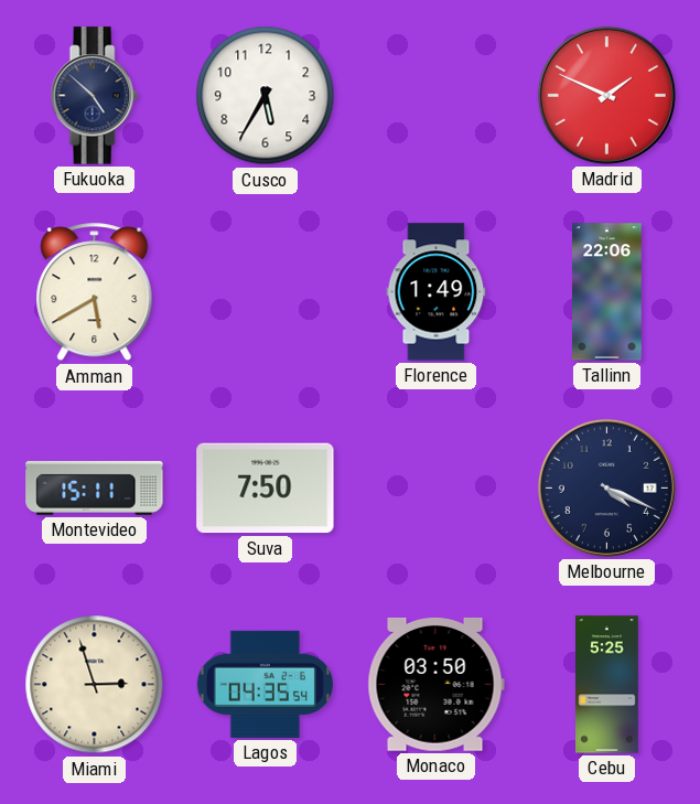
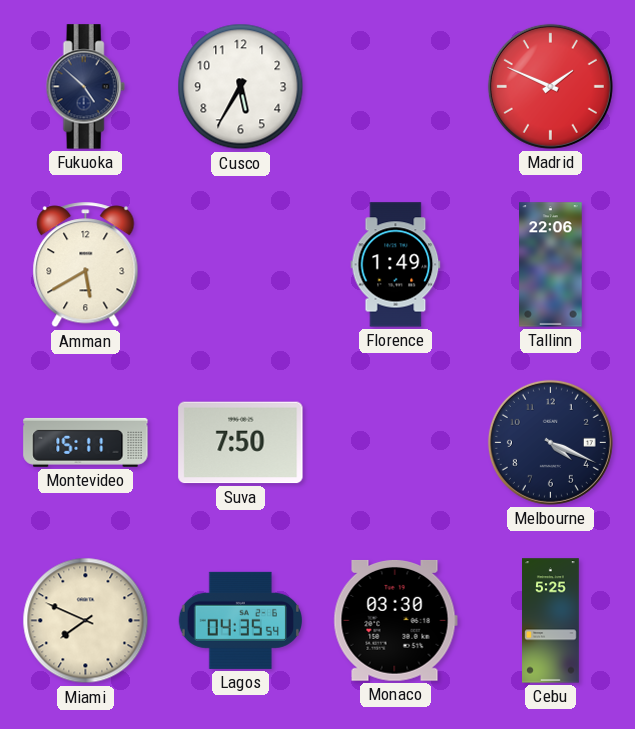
Miami: 2:57 -> 7:49 (86, 621)
Monaco: 03:50 -> 03:30 (395, 621)
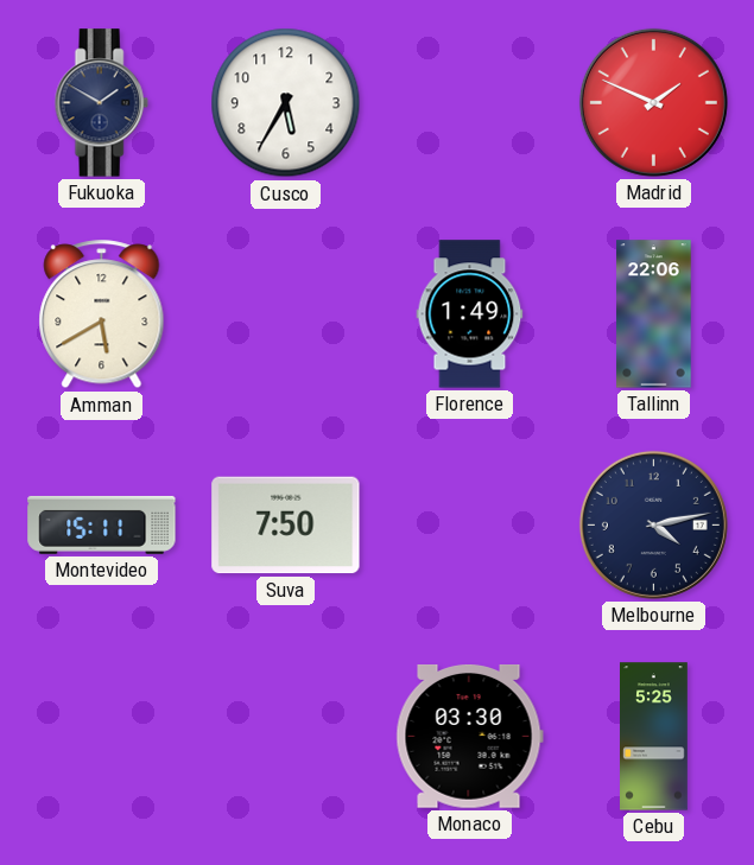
Fukuoka: 4:52 -> 1:50 (101, 103)
Melbourne: 4:19 -> 4:13 (653, 524)
Miami: 7:49 -> none (86, 621)
Lagos: 04:35 -> none (240, 620)
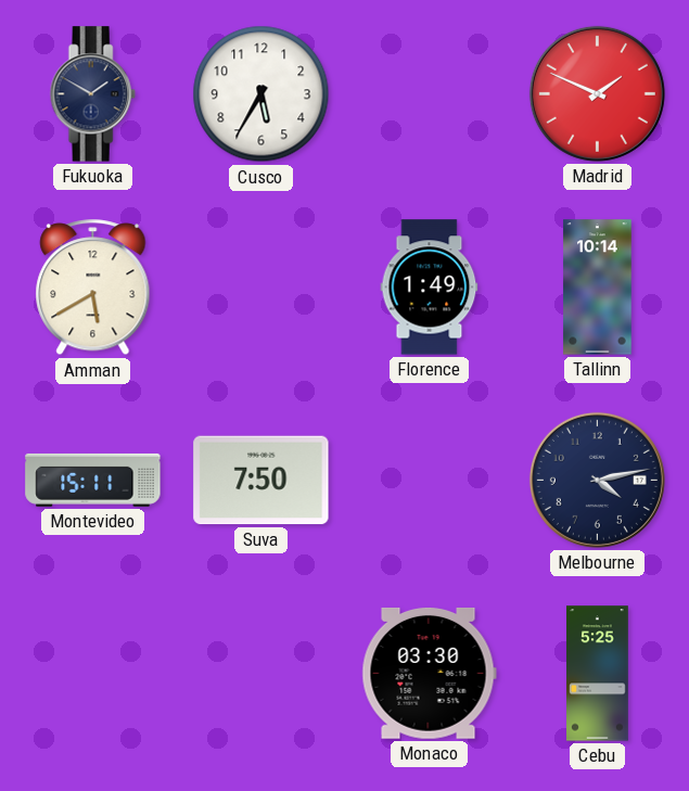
Tallinn: 22:06 -> 10:14 (598, 288)
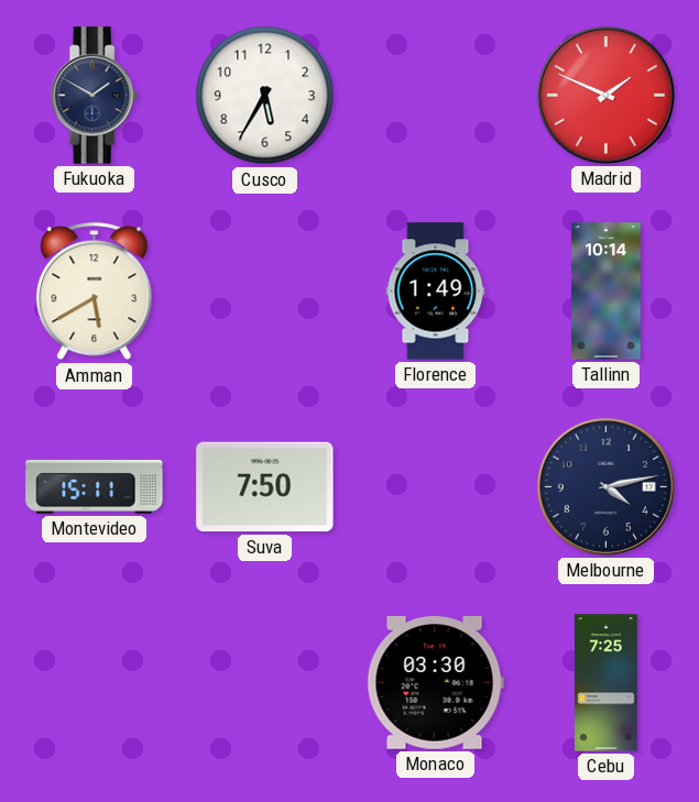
Cebu: 5:25 -> 7:25 (607, 683)
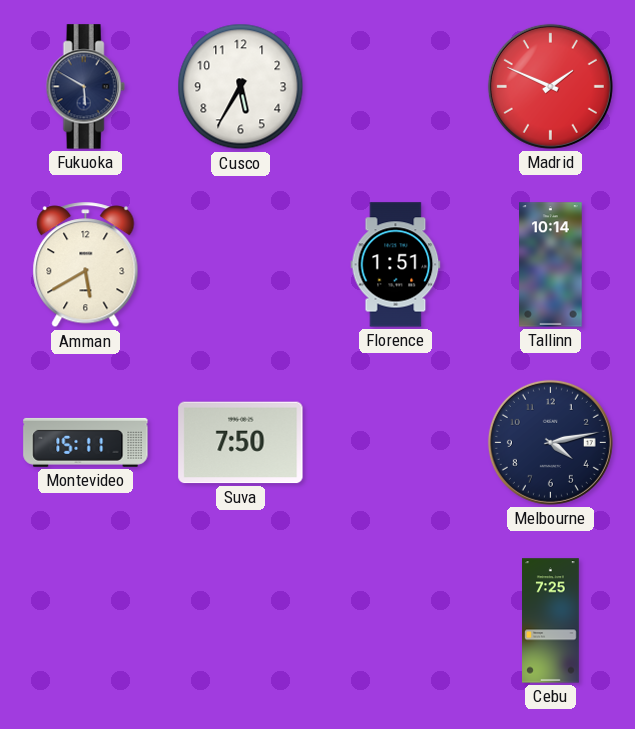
Fukuoka: 1:50 -> 5:50 (85, 87)
Florence: 1:49 -> 1:51 (396, 265)
Monaco: 03:30 -> none (435, 683)
